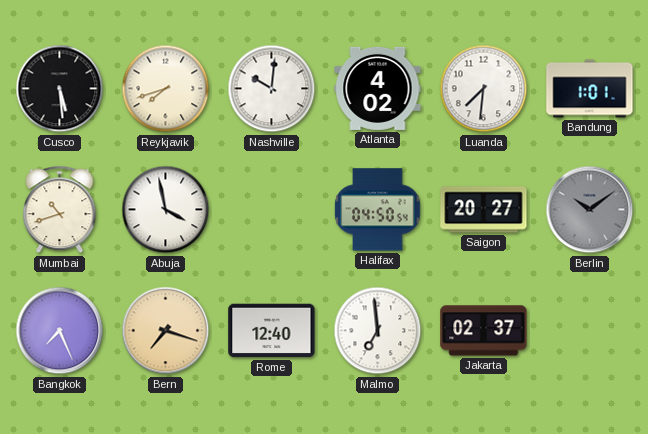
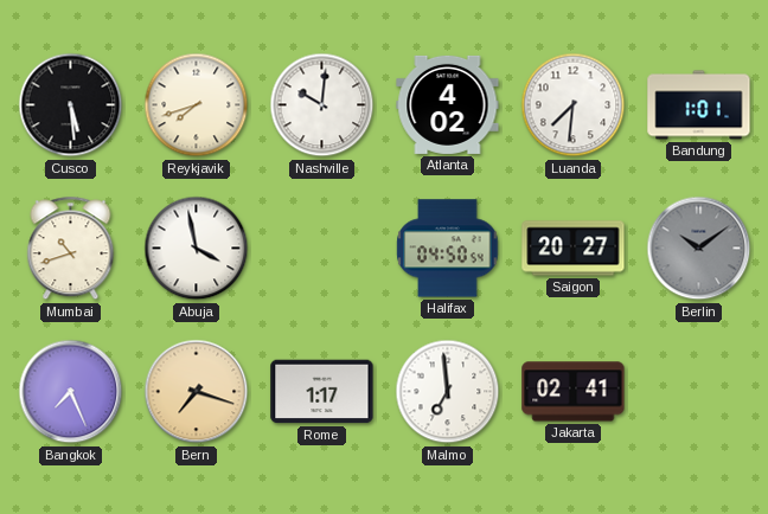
Rome: 12:40 -> 1:17 (322, 392)
Jakarta: 02:37 -> 02:41 (574, 392)
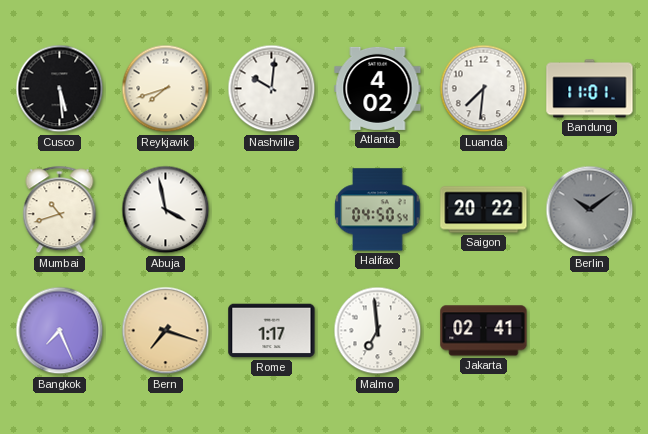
Bandung: 1:01 -> 11:01 (590, 89)
Saigon: 20:27 -> 20:22 (484, 210)
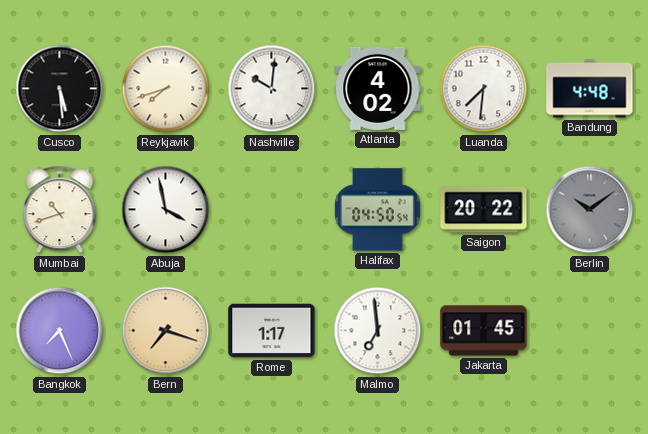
Bandung: 11:01 -> 4:48 (590, 89)
Jakarta: 02:41 -> 01:45 (484, 331)
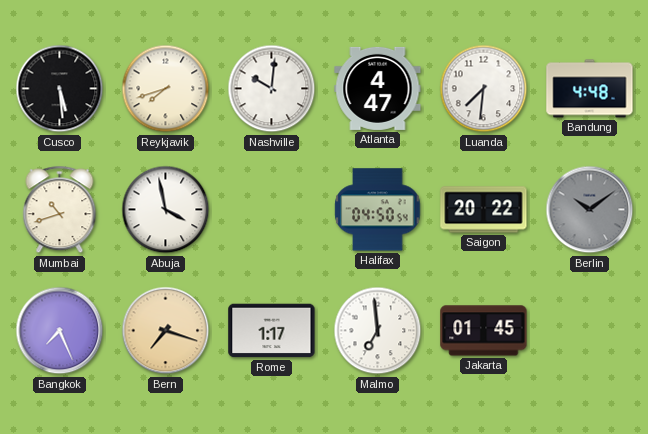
Atlanta: 4:02 -> 4:47 (378, 88)
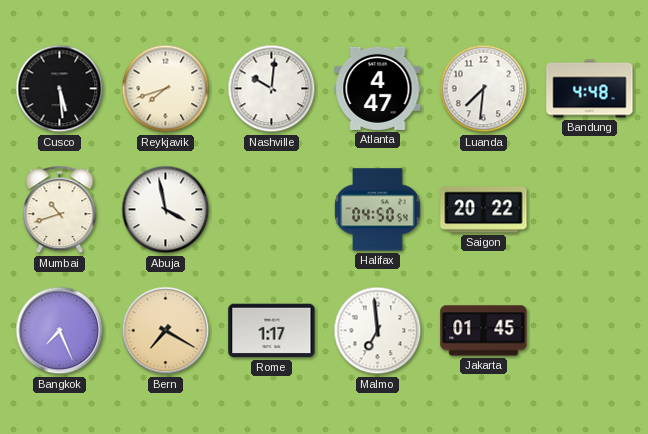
Berlin: 10:09 -> none (590, 210)
Bern: 7:18 -> 7:20 (166, 331)
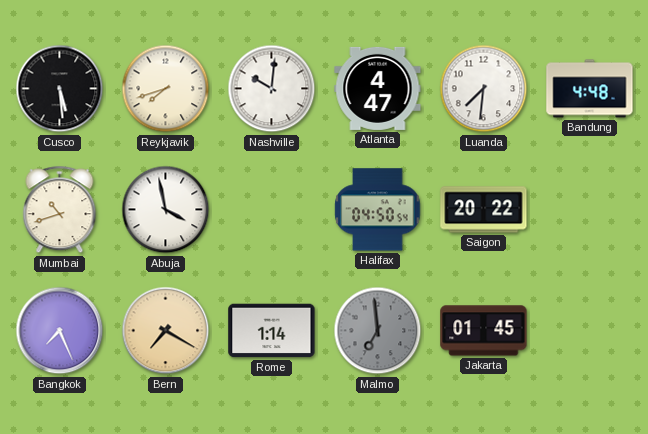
Rome: 1:17 -> 1:14 (272, 331)
Malmo dial: white -> grey (378, 331)
